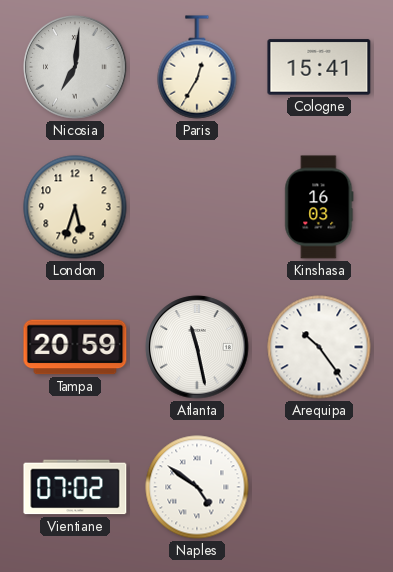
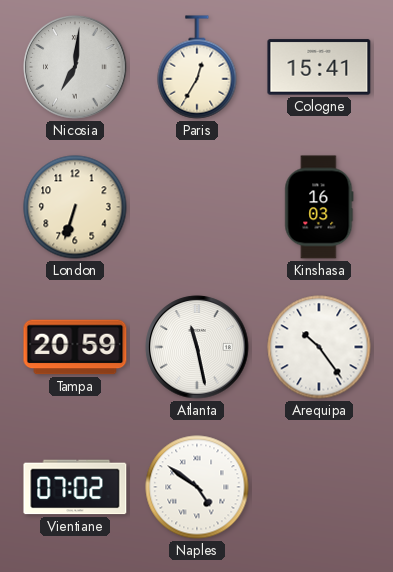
London: 5:33 -> 6:33 (75, 207)
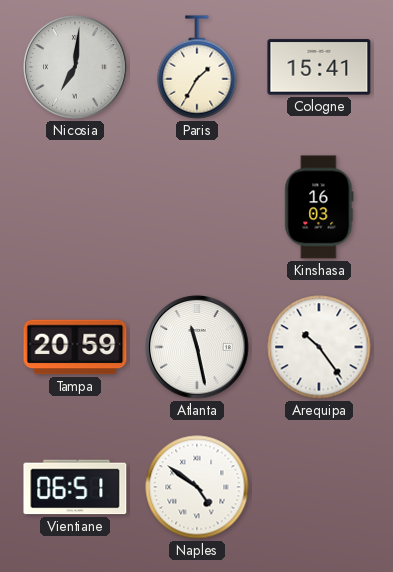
Paris: 12:35 -> 1:35 (197, 67)
London: 6:33 -> none (75, 207)
Vientiane: 07:02 -> 06:51 (75, 487)
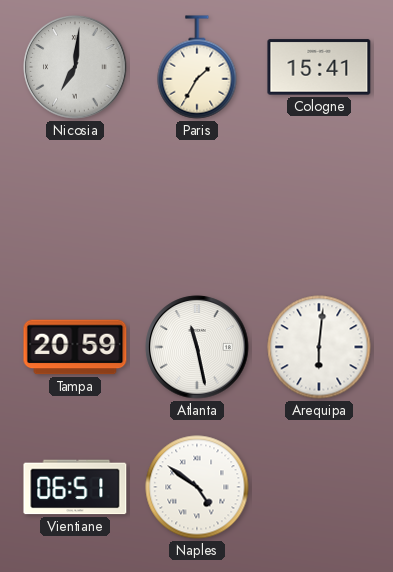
Kinshasa: 16:03 -> none (319, 207)
Arequipa: 10:24 -> 6:01 (319, 347)
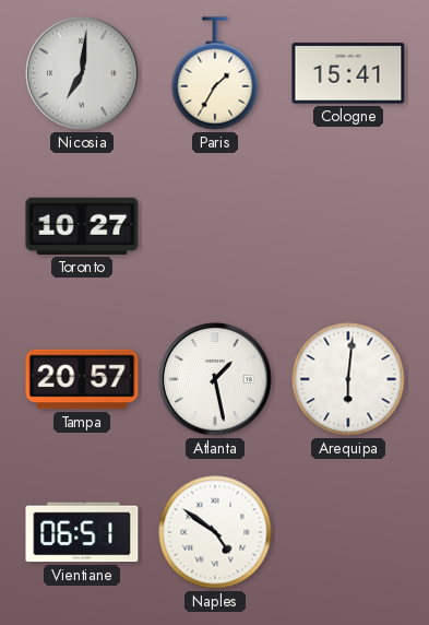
Toronto: none -> 10:27 (82, 226)
Tampa: 20:59 -> 20:57 (82, 379)
Atlanta: 11:28 -> 1:28 (215, 379)
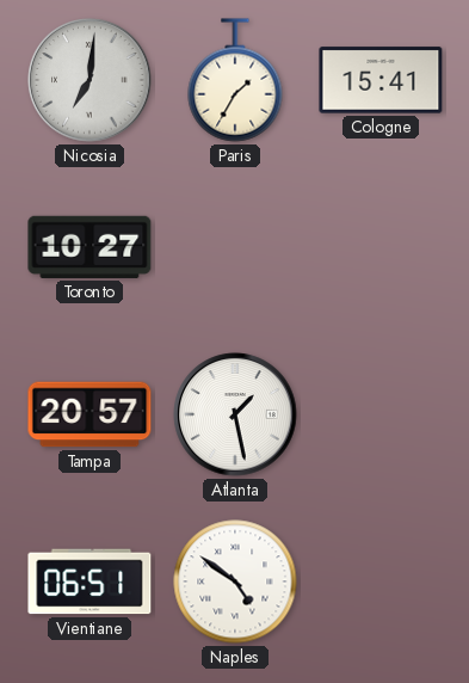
Arequipa: 6:01 -> none (348, 379)
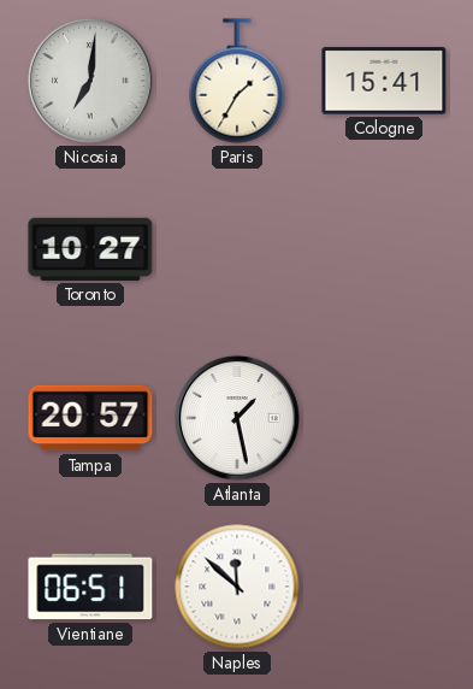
Naples: 4:51 -> 11:52 (237, 587)
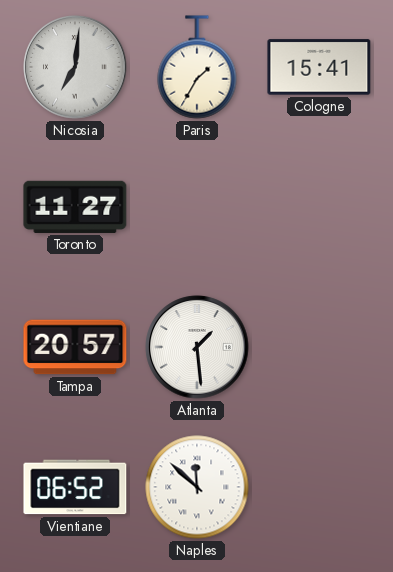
Toronto: 10:27 -> 11:27 (75, 207)
Atlanta: 1:28 -> 1:29 (197, 347)
Vientiane: 06:51 -> 06:52 (75, 487)
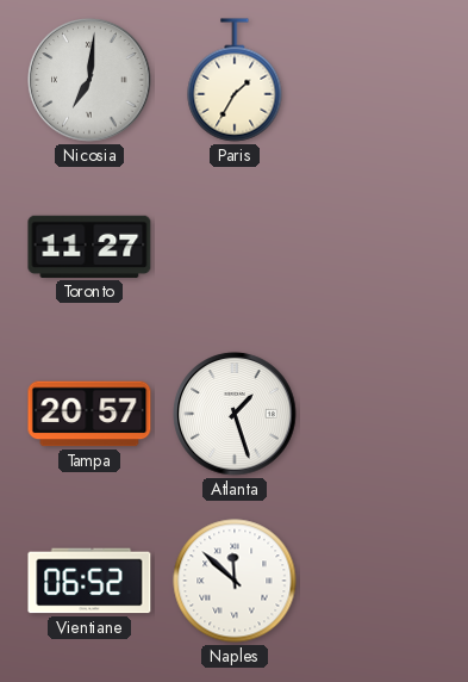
Cologne: 15:41 -> none (319, 67)
Atlanta: 1:29 -> 1:27 (235, 414)
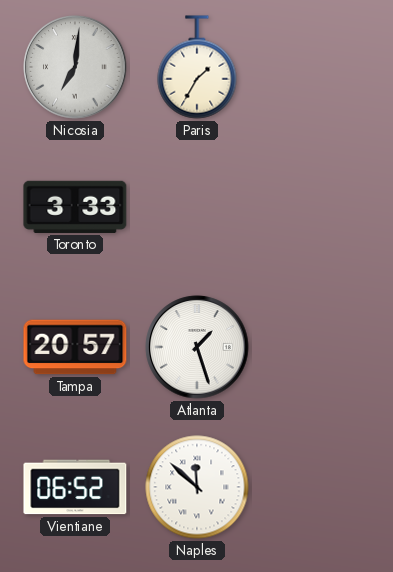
Toronto: 11:27 -> 3:33 (75, 207)
